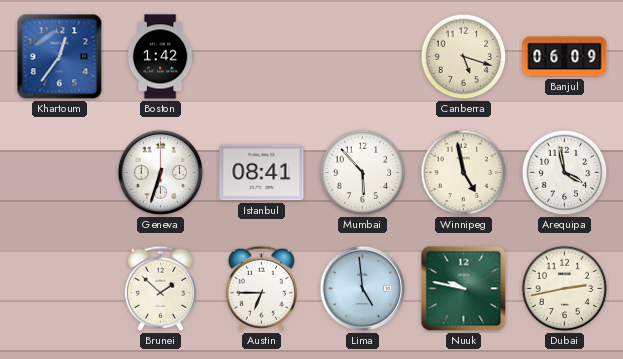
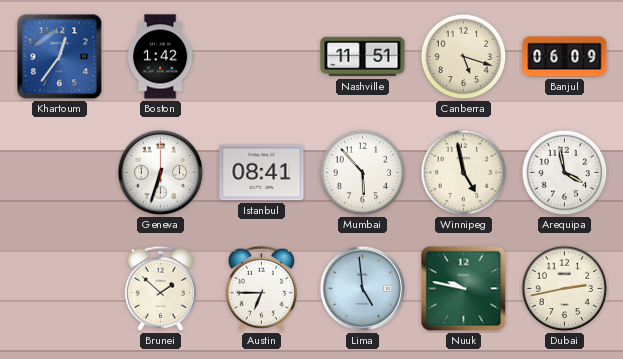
Nashville: none -> 11:51 (363, 57)
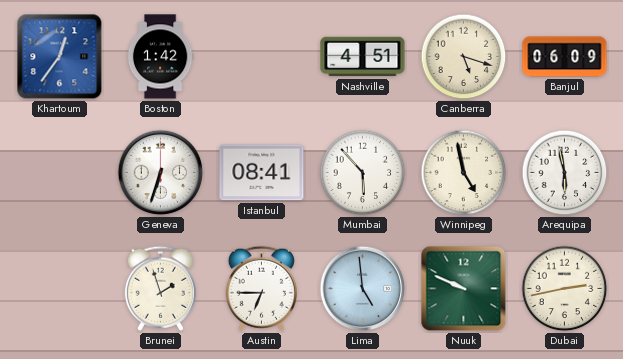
Nashville: 11:51 -> 4:51 (363, 57)
Arequipa: 3:58 -> 5:58 (565, 173)
Brunei: 1:52 -> 1:57 (160, 288)
Nuuk: 9:47 -> 9:49 (464, 289)
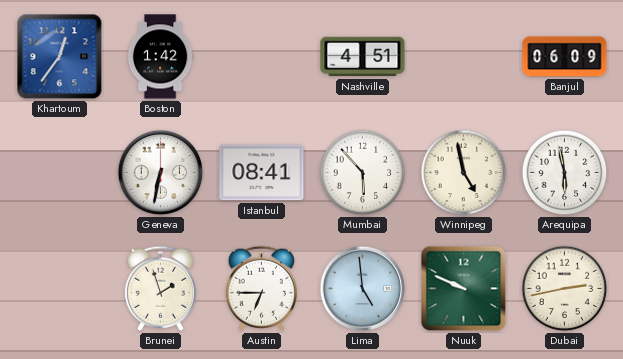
Canberra: 5:18 -> none (464, 57)
Geneva: 6:33 -> 6:32 (161, 173)
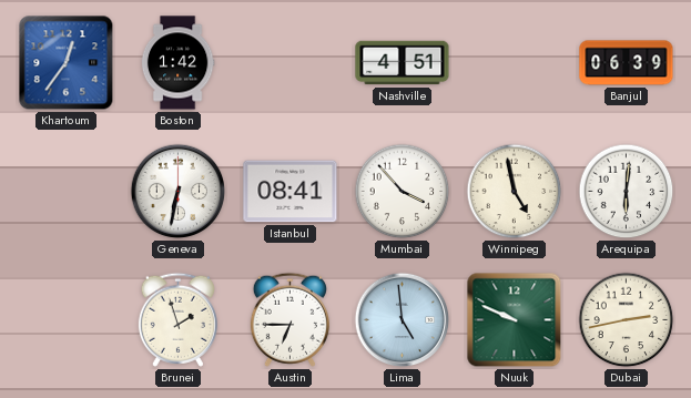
Banjul: 06:09 -> 06:39 (627, 63)
Mumbai: 5:53 -> 3:53 (403, 192)
Arequipa: 5:58 -> 6:01 (627, 192)
